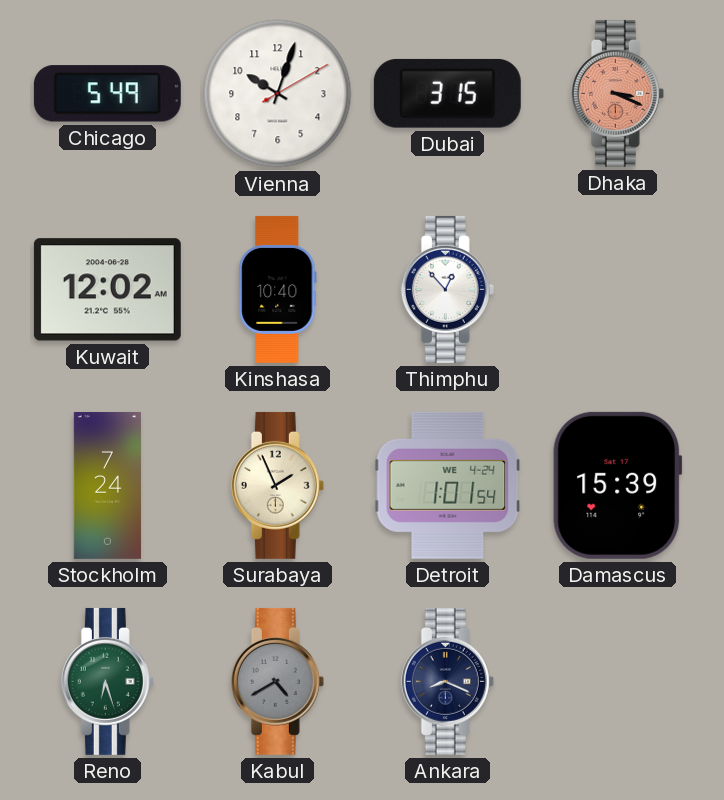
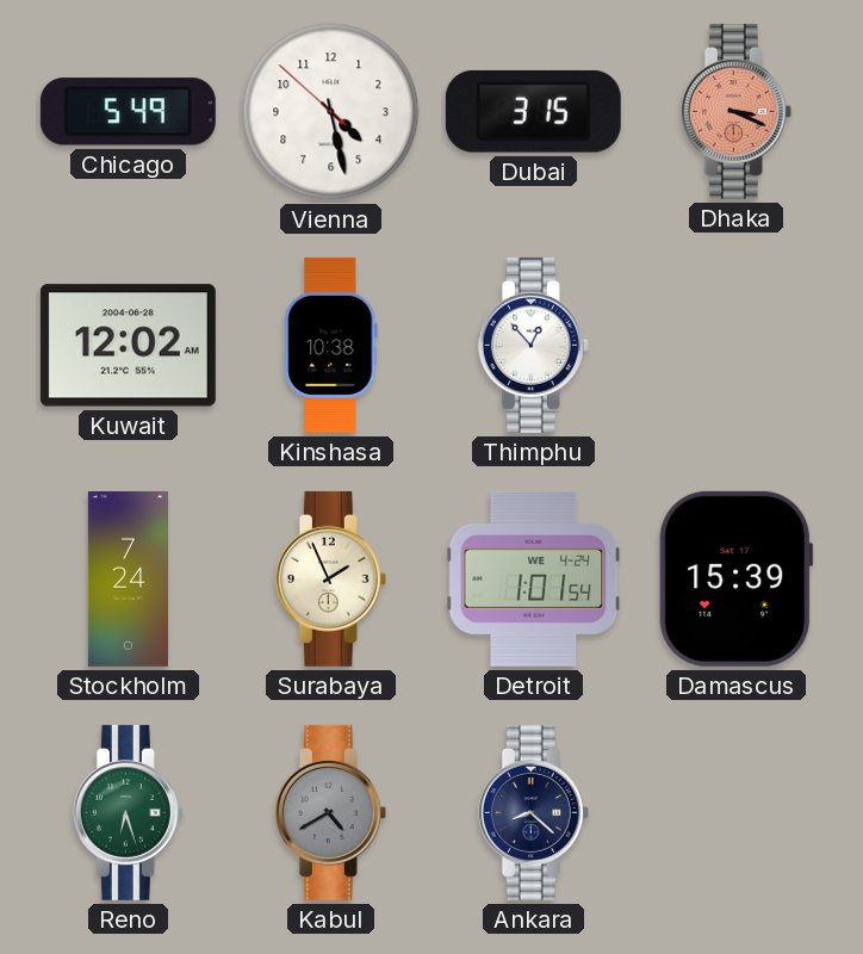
Vienna: 10:03 -> 4:27 (331, 112)
Kinshasa: 10:40 -> 10:38 (331, 345)
Ankara: 8:19 -> 8:22 (533, 812)
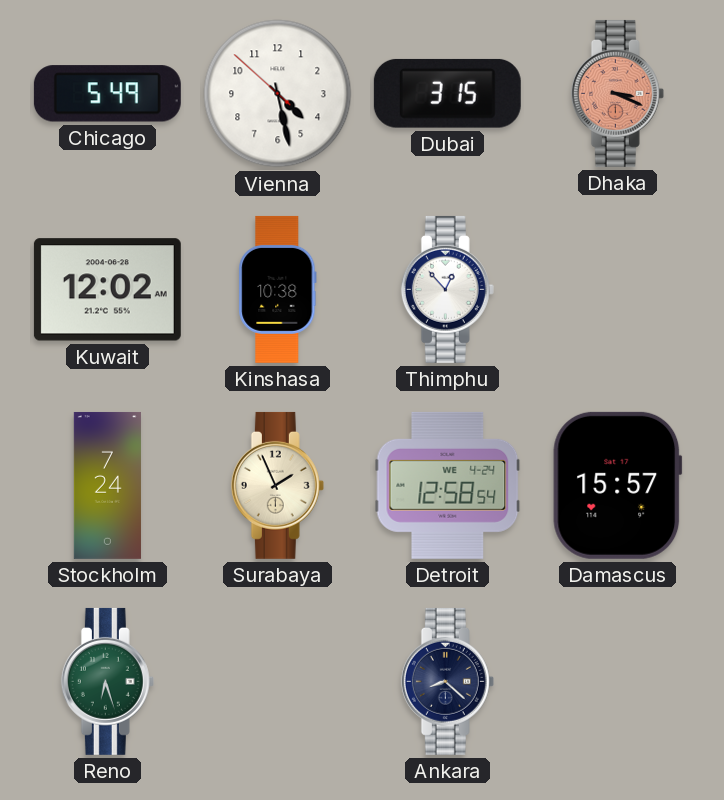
Detroit: 1:01 -> 12:58 (448, 485)
Damascus: 15:39 -> 15:57 (618, 485)
Kabul: 4:40 -> none (330, 812)
